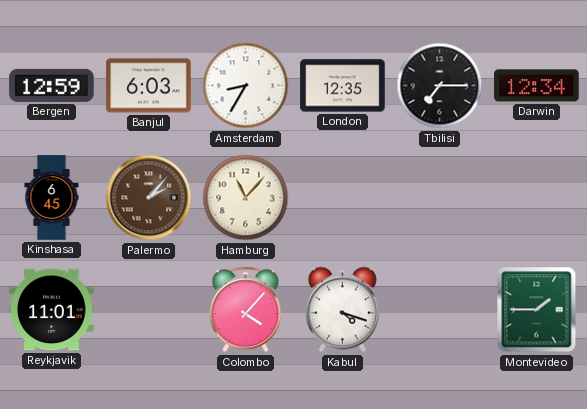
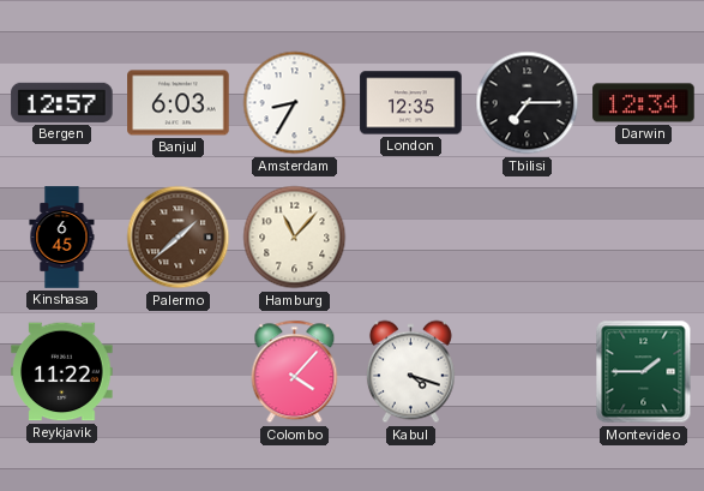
Bergen: 12:59 -> 12:57 (62, 102)
Palermo: 2:07 -> 1:38 (179, 238)
Reykjavik: 11:01 -> 11:22 (62, 372)
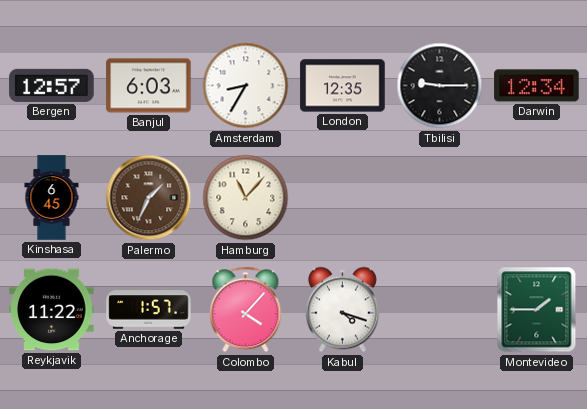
Tbilisi: 7:15 -> 9:15 (440, 86)
Palermo: 1:38 -> 1:34 (149, 198)
Anchorage: none -> 1:57 (149, 310)
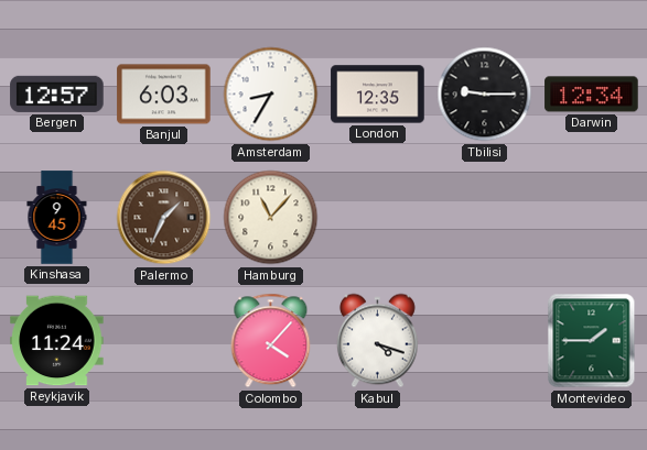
Kinshasa: 6:45 -> 9:45 (57, 218)
Reykjavik: 11:22 -> 11:24 (57, 341)
Anchorage: 1:57 -> none (149, 310)
